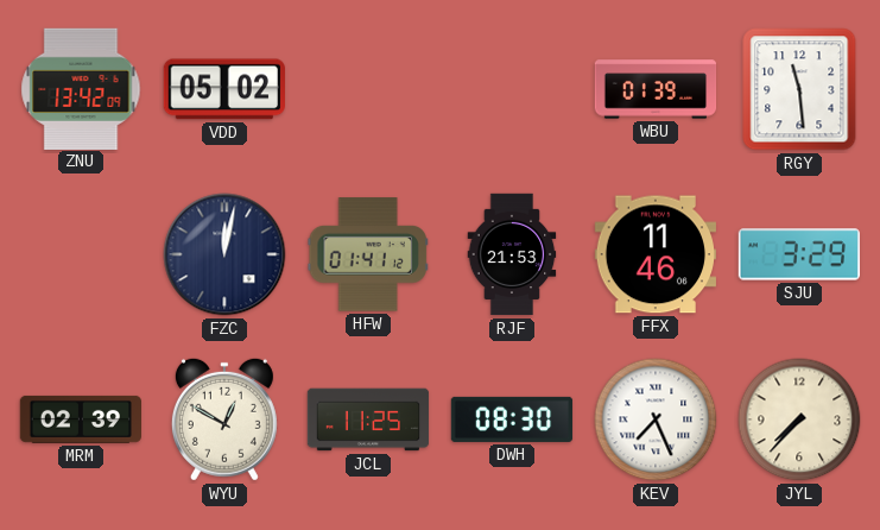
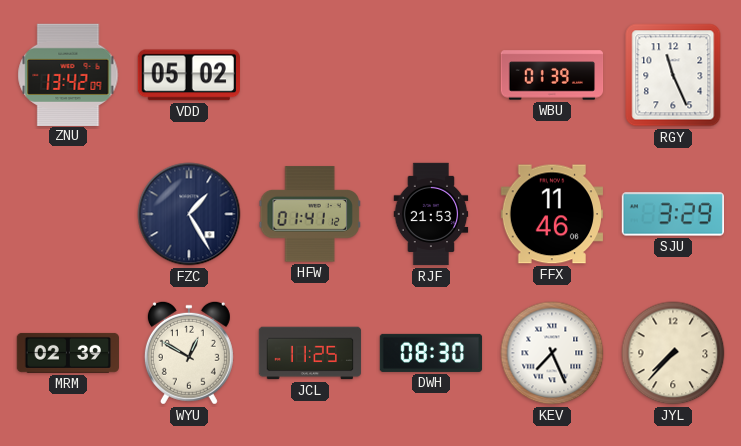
RGY: 11:29 -> 11:26 (673, 75)
FZC: 12:02 -> 1:25 (189, 214)
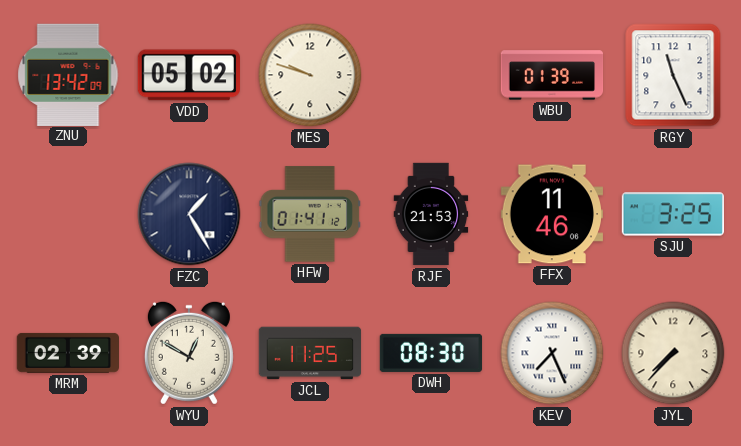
MES: none -> 9:48 (310, 75)
SJU: 3:29 -> 3:25 (672, 214)
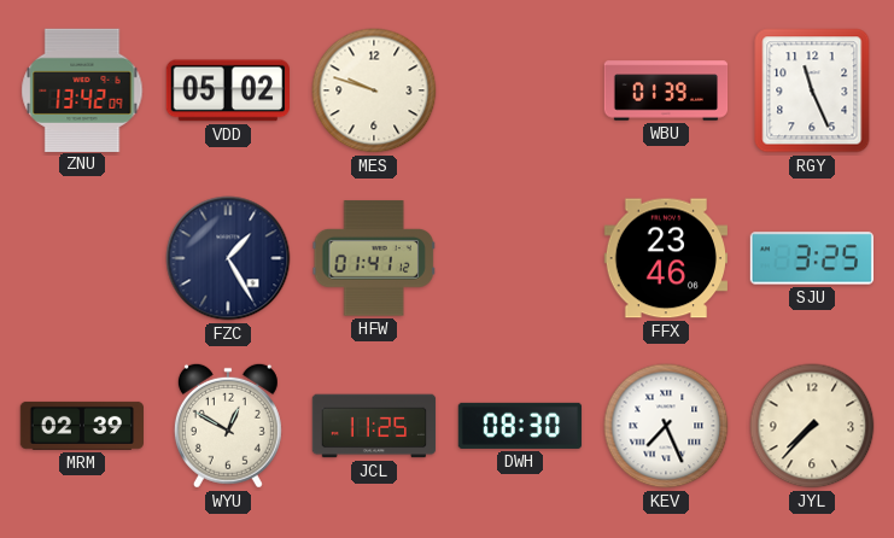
RJF: 21:53 -> none (431, 214)
FFX: 11:46 -> 23:46 (665, 258)
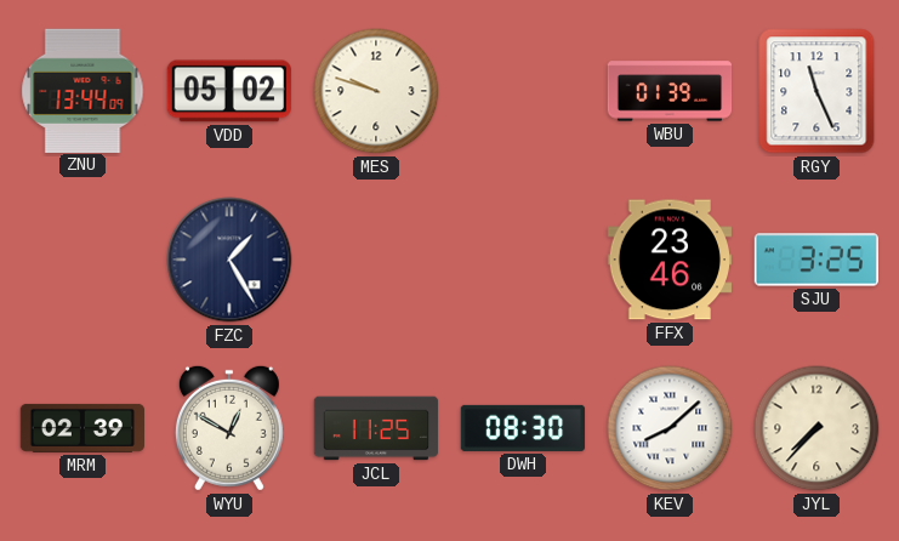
ZNU: 13:42 -> 13:44 (82, 90)
HFW: 01:41 -> none (373, 258)
KEV: 7:26 -> 8:08 (670, 428)
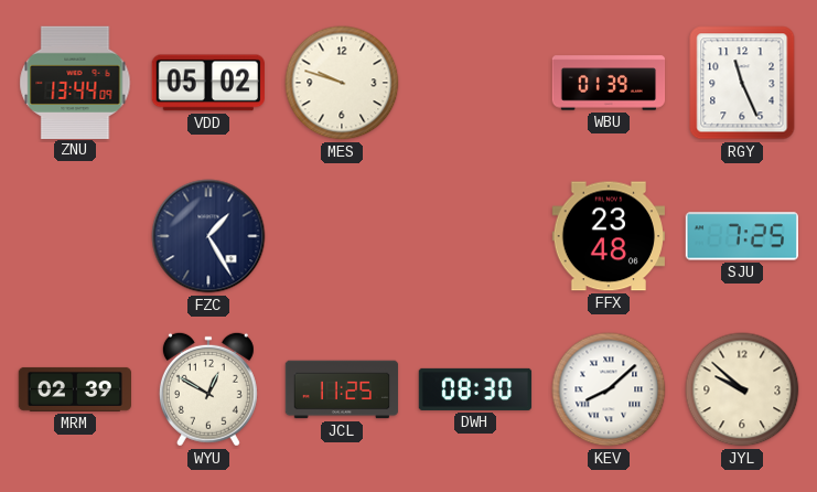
FFX: 23:46 -> 23:48 (608, 236)
SJU: 3:25 -> 7:25 (741, 236)
JYL: 7:37 -> 9:52 (742, 389)
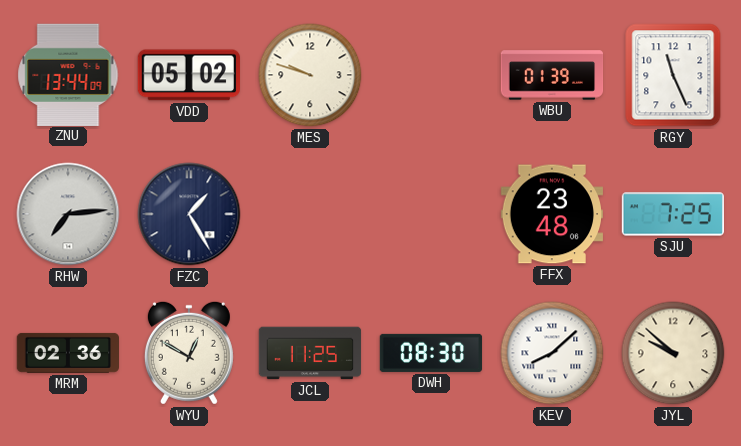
RHW: none -> 7:14 (68, 214)
MRM: 02:39 -> 02:36 (68, 353)
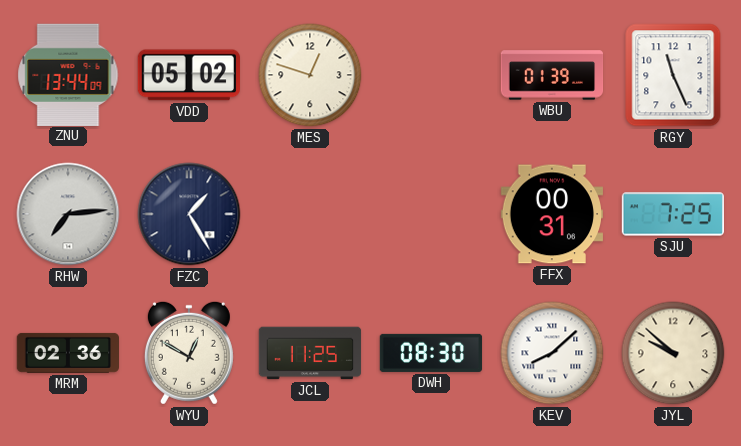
MES: 9:48 -> 12:48 (310, 75)
FFX: 23:48 -> 00:31 (551, 214)
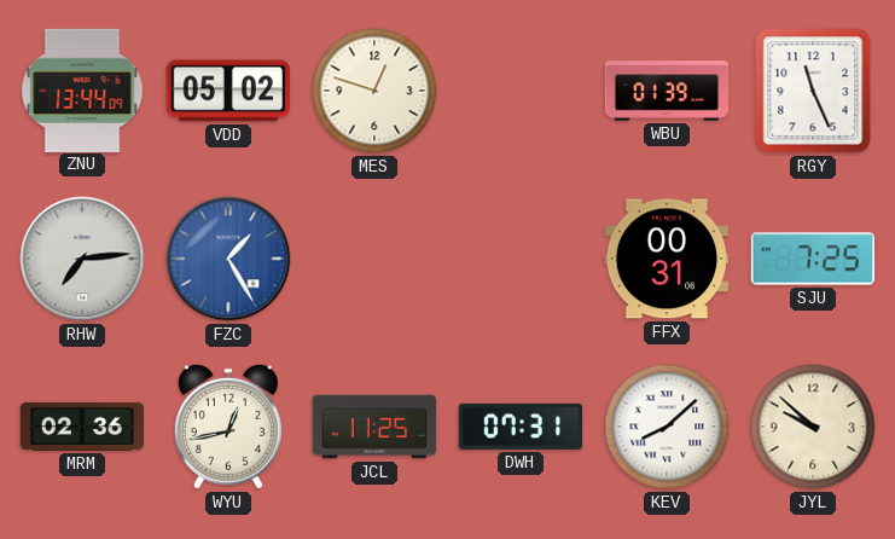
FZC dial: navy -> blue (228, 259)
WYU: 12:50 -> 12:43 (228, 427)
DWH: 08:30 -> 07:31 (521, 427)
